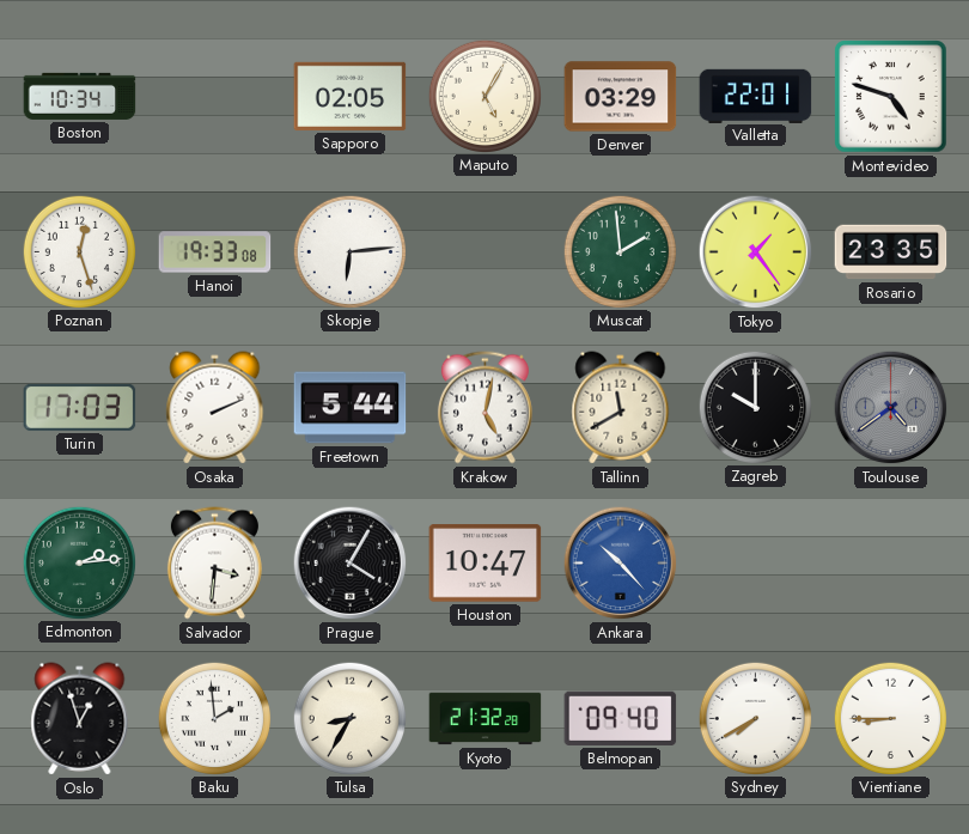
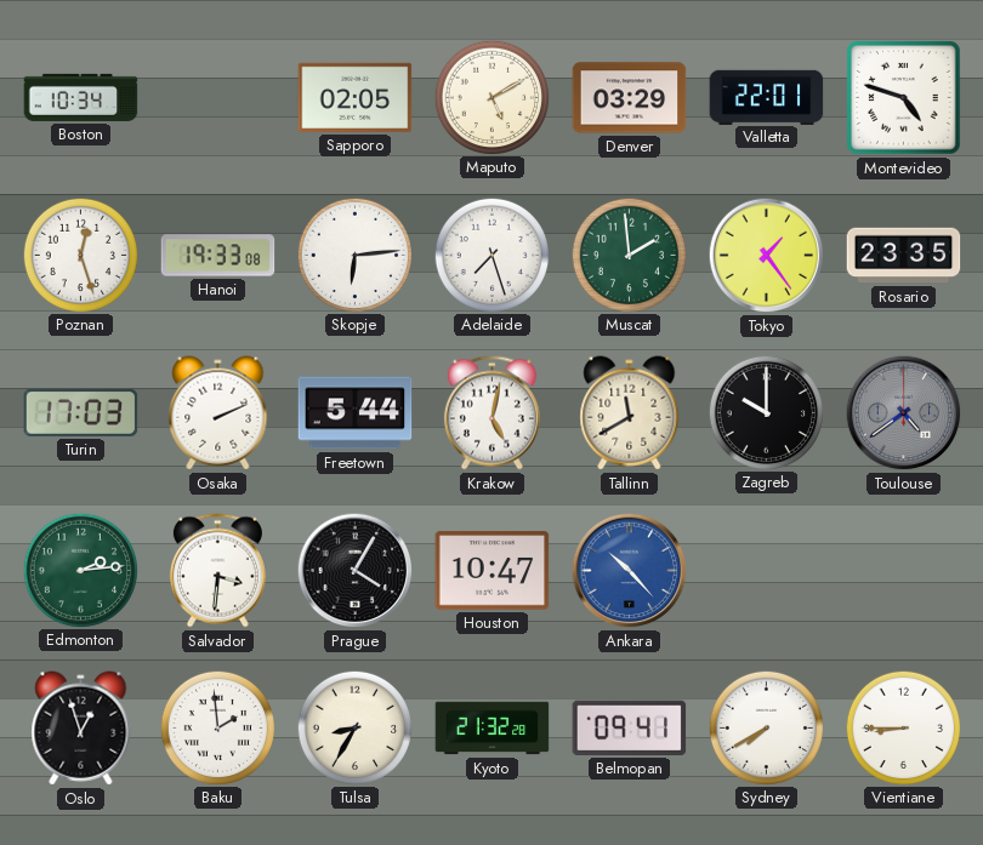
Maputo: 5:05 -> 5:10 (492, 97)
Adelaide: none -> 7:27 (492, 255)
Belmopan: 09:40 -> 09:41 (630, 727)
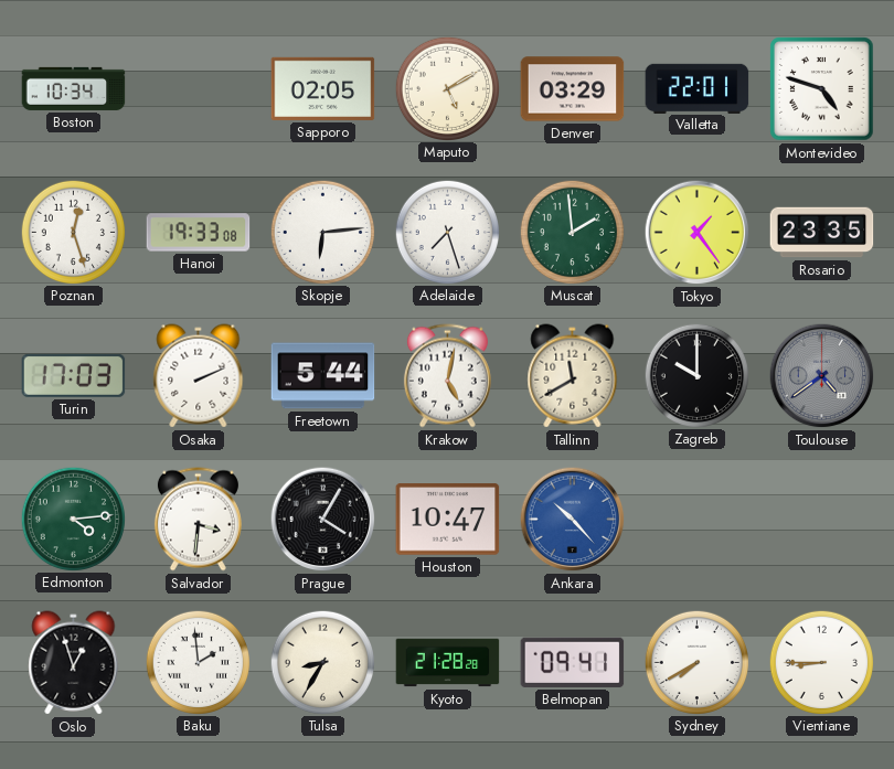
Edmonton: 2:14 -> 4:14 (73, 519)
Kyoto: 21:32 -> 21:28 (448, 663)
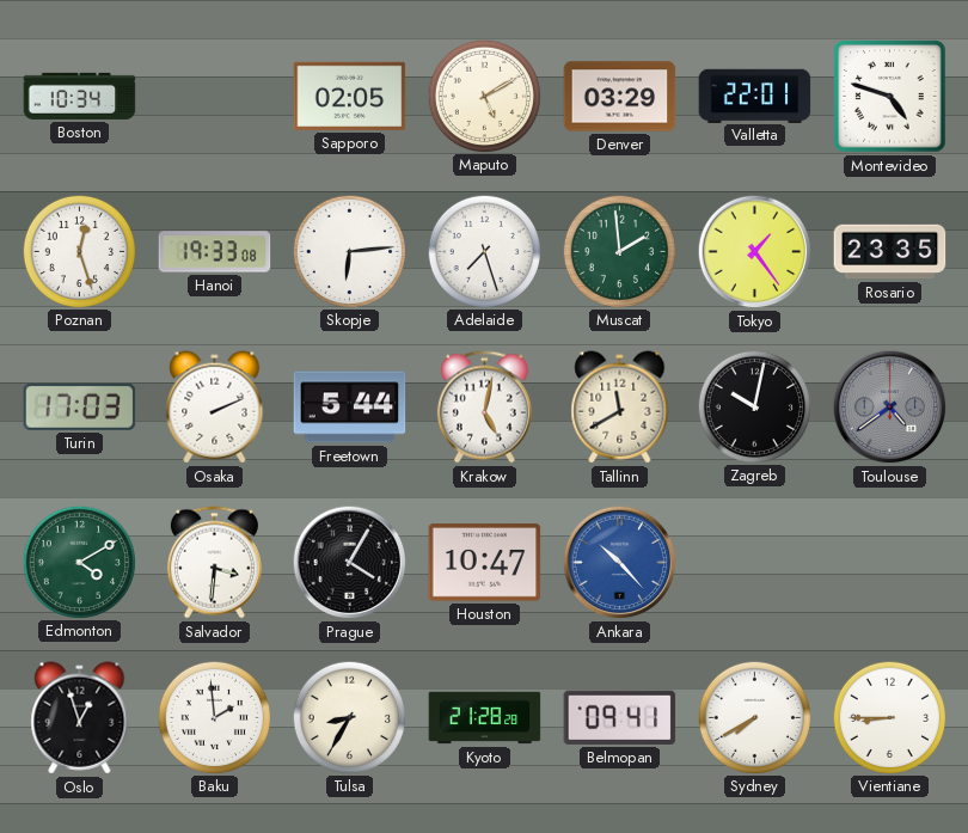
Zagreb: 10:00 -> 10:02 (754, 406)
Edmonton: 4:14 -> 4:10 (79, 562)
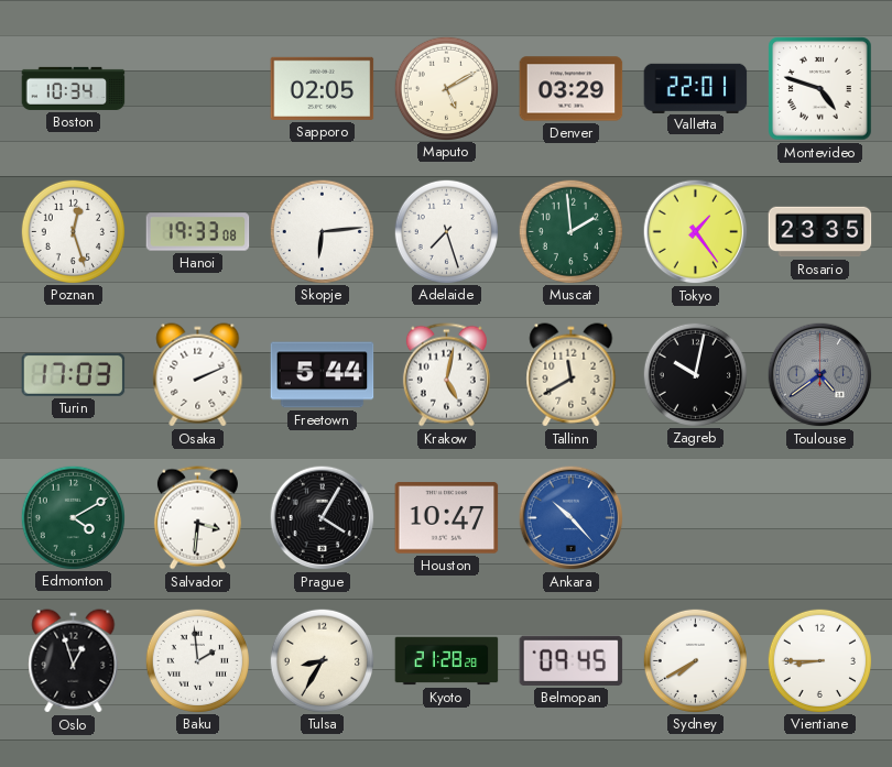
Belmopan: 09:41 -> 09:45 (572, 660)
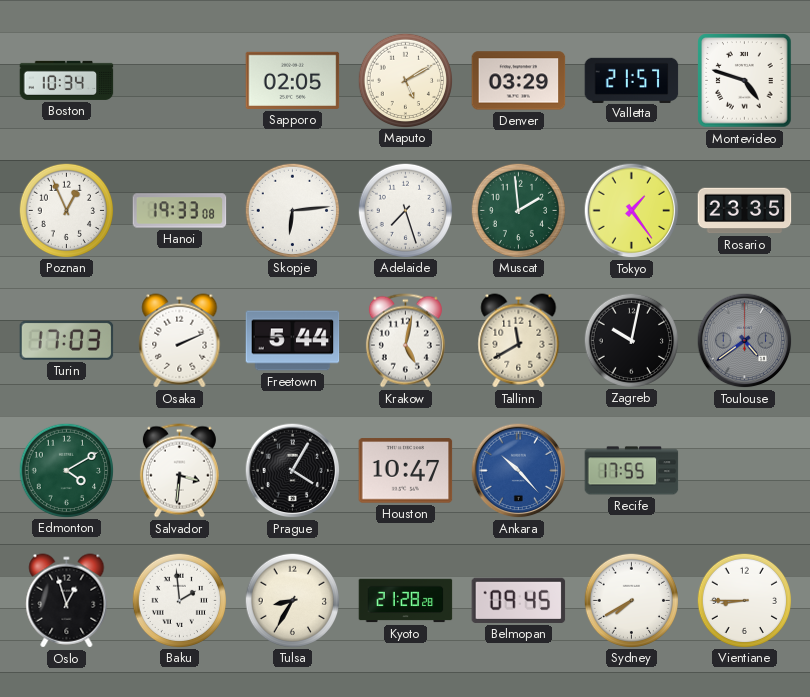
Valletta: 22:01 -> 21:57 (632, 80)
Poznan: 12:27 -> 12:56 (66, 210)
Recife: none -> 17:55 (632, 471)
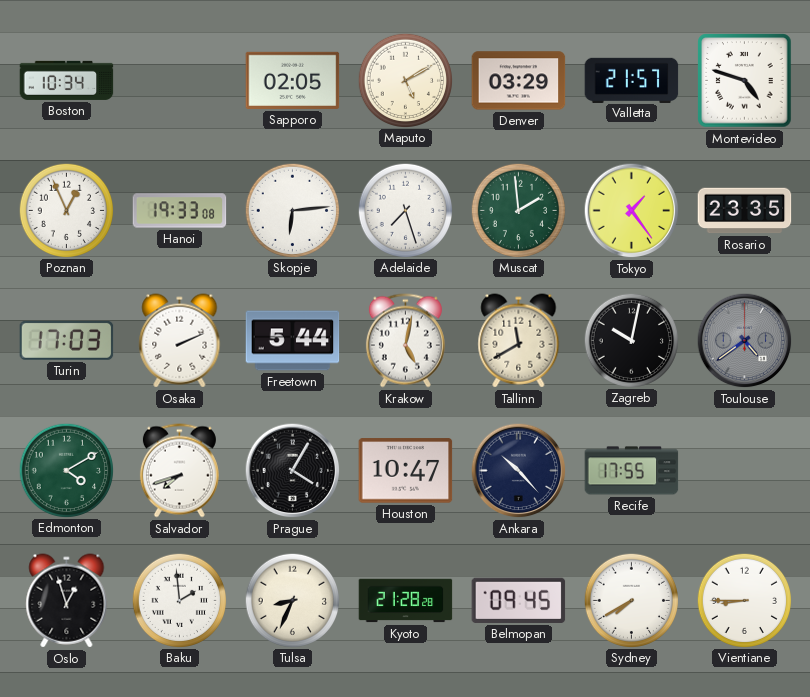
Salvador: 3:31 -> 7:42 (179, 471)
Ankara dial: blue -> navy (519, 471)
Tulsa: 8:35 -> 8:34 (292, 600)
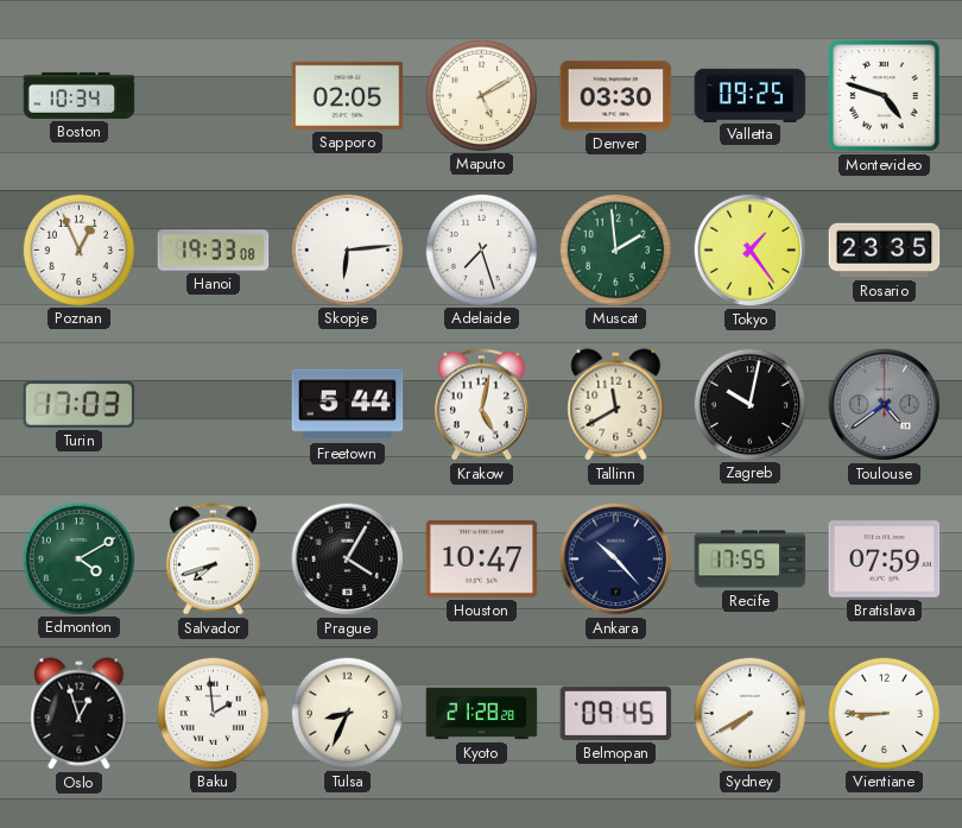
Denver: 03:29 -> 03:30 (616, 96)
Valletta: 21:57 -> 09:25 (751, 95)
Osaka: 2:11 -> none (180, 341)
Bratislava: none -> 07:59 (885, 560)
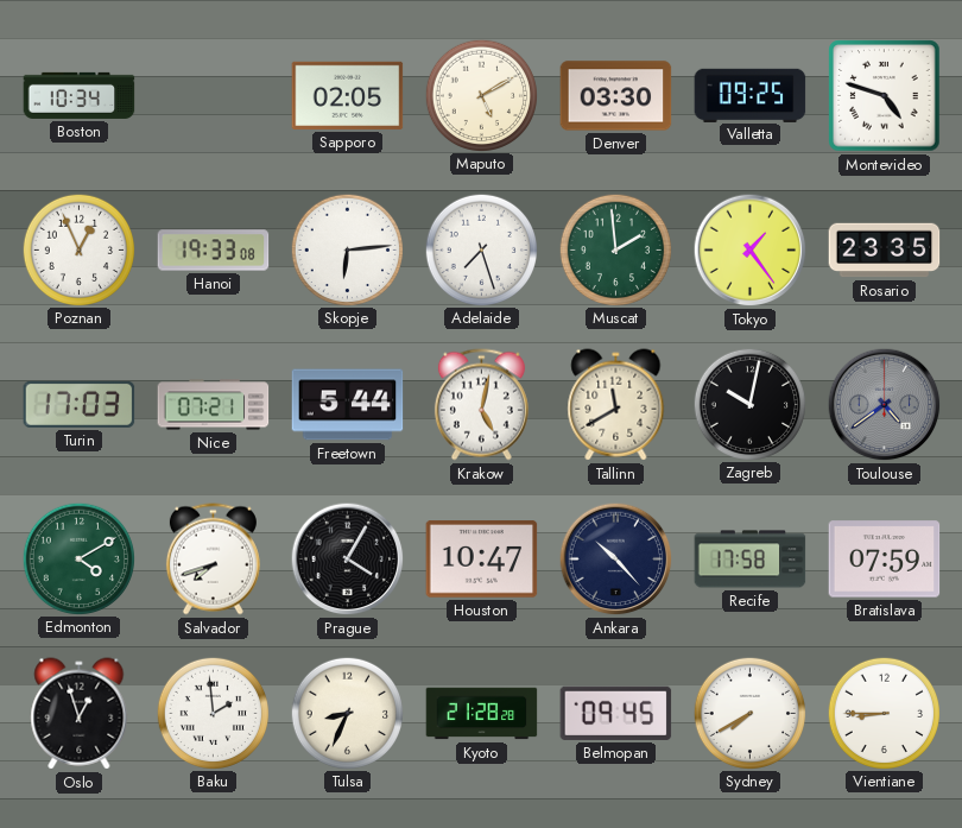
Nice: none -> 07:21 (214, 405)
Recife: 17:55 -> 17:58 (751, 560)
